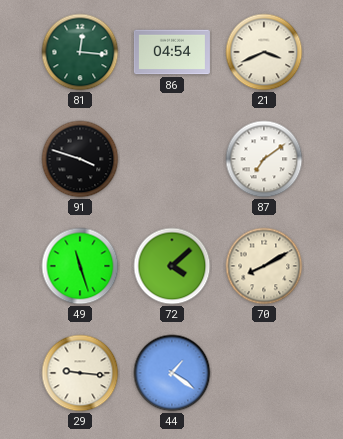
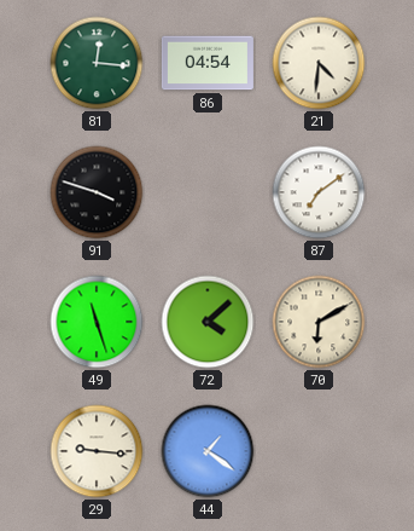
21: 3:41 -> 4:31 (319, 63)
70: 8:10 -> 6:10 (319, 322)
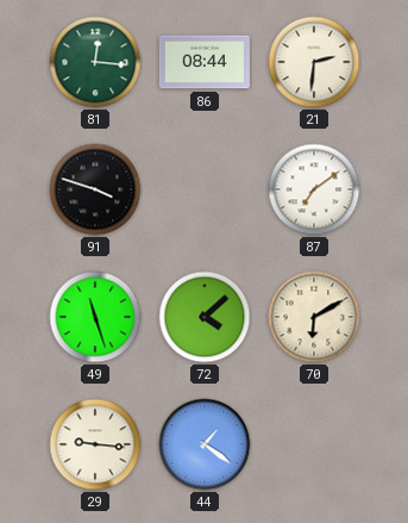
86: 04:54 -> 08:44 (205, 62)
21: 4:31 -> 2:31 (314, 62)
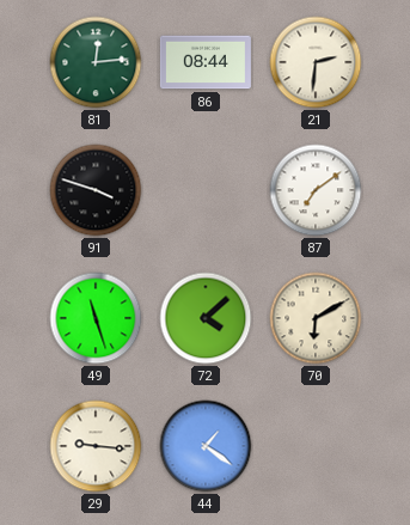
81: 12:16 -> 12:14 (96, 62)
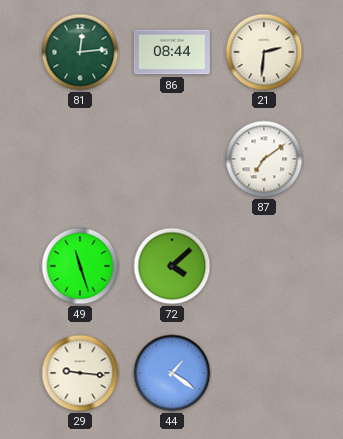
91: 3:48 -> none (96, 190)
70: 6:10 -> none (316, 318)
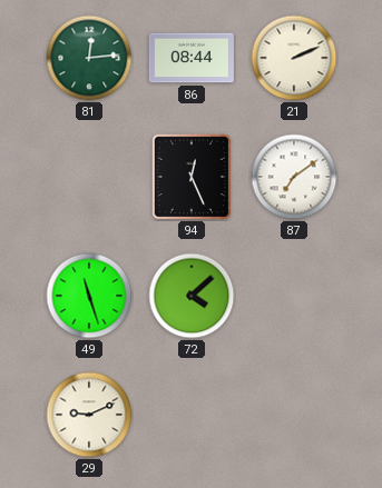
21: 2:31 -> 2:11 (294, 58)
94: none -> 12:26 (192, 177)
29: 9:16 -> 9:11 (89, 415)
44: 1:21 -> none (172, 373)
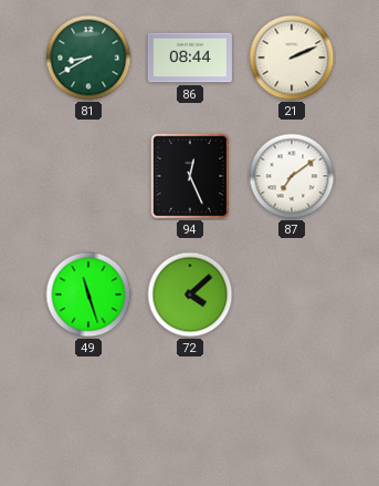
81: 12:14 -> 8:40 (88, 58)
29: 9:11 -> none (89, 415)
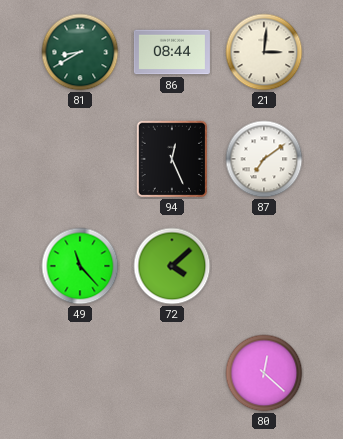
21: 2:11 -> 3:01 (264, 52)
49: 11:27 -> 11:23 (80, 266)
80: none -> 12:22 (264, 373)
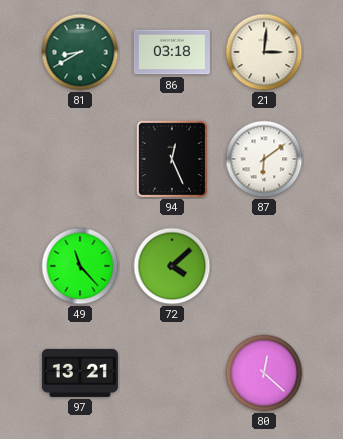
86: 08:44 -> 03:18 (172, 52)
87: 7:09 -> 6:09 (264, 159)
97: none -> 13:21 (80, 373)
